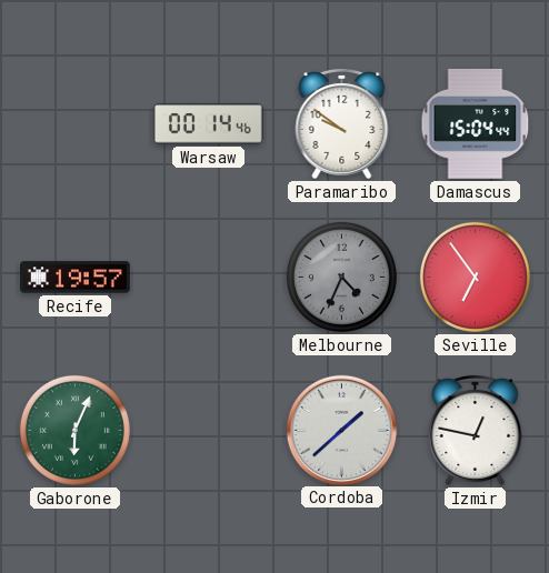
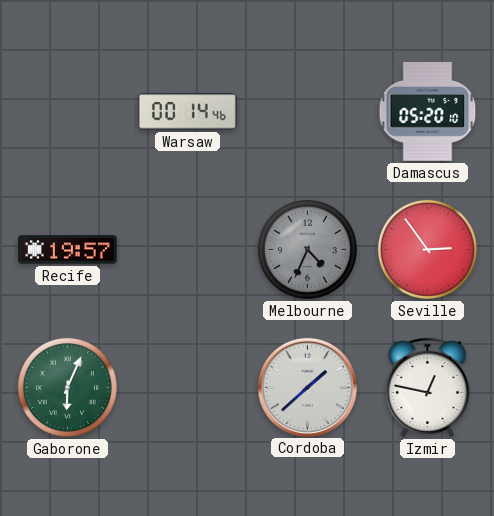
Paramaribo: 9:51 -> none (342, 123)
Damascus: 15:04 -> 05:20 (428, 111)
Seville: 6:54 -> 2:54 (427, 249)
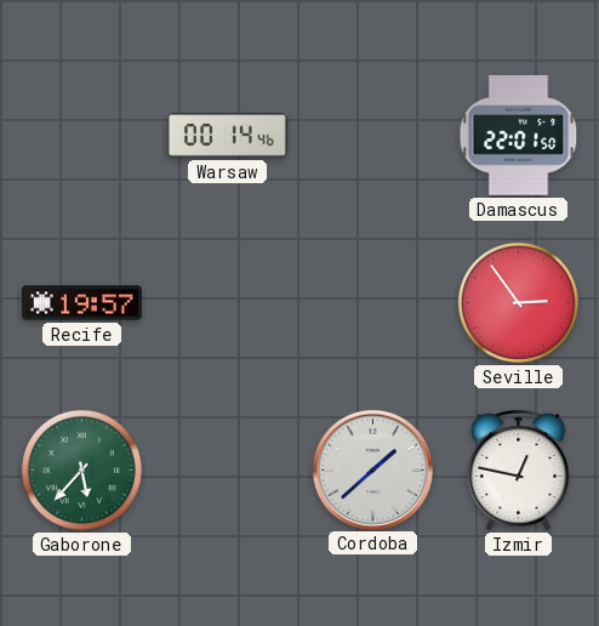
Damascus: 05:20 -> 22:01 (519, 135)
Melbourne: 4:34 -> none (307, 249)
Gaborone: 6:04 -> 5:37 (81, 469)
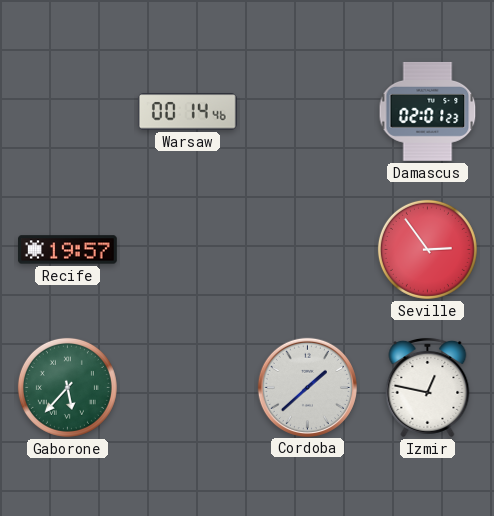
Damascus: 22:01 -> 02:01 (428, 111)
